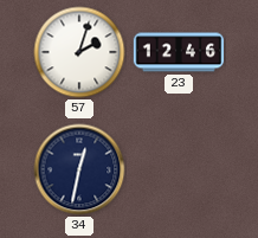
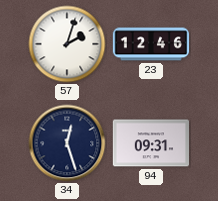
34: 12:32 -> 12:27 (67, 143)
94: none -> 09:31 (150, 143)
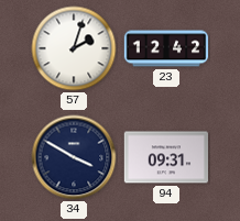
23: 12:46 -> 12:42 (166, 48)
34: 12:27 -> 3:50 (74, 157)
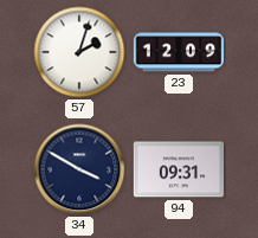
23: 12:42 -> 12:09 (179, 52)
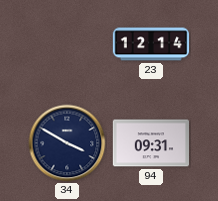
57: 2:03 -> none (79, 52)
23: 12:09 -> 12:14 (151, 44)
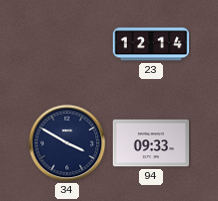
94: 09:31 -> 09:33 (150, 143)
